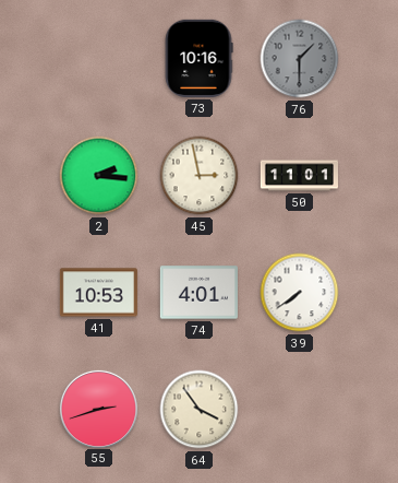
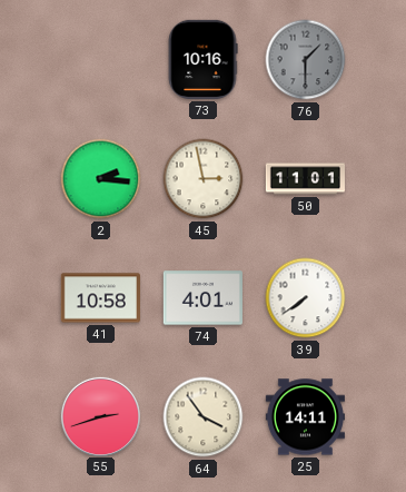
41: 10:53 -> 10:58 (100, 298)
25: none -> 14:11 (305, 417)
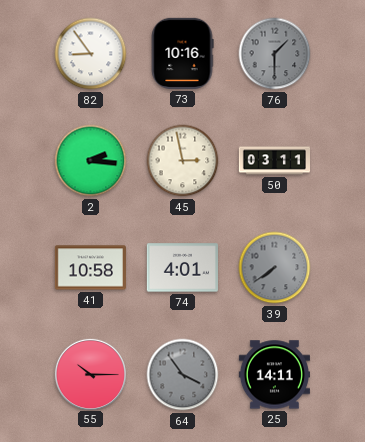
82: none -> 8:54 (91, 54)
50: 11:01 -> 03:11 (274, 161)
39 dial: white -> grey (275, 268)
55: 2:42 -> 10:15 (90, 374)
64 dial: cream -> grey (183, 375)
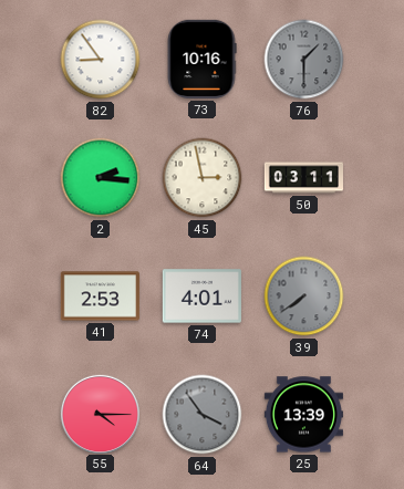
41: 10:58 -> 2:53 (100, 296)
55: 10:15 -> 4:15 (100, 414)
25: 14:11 -> 13:39 (303, 415)
